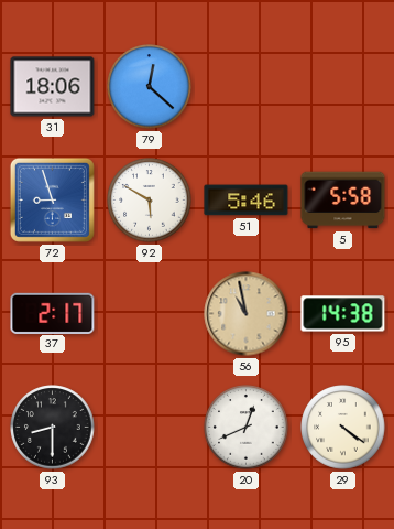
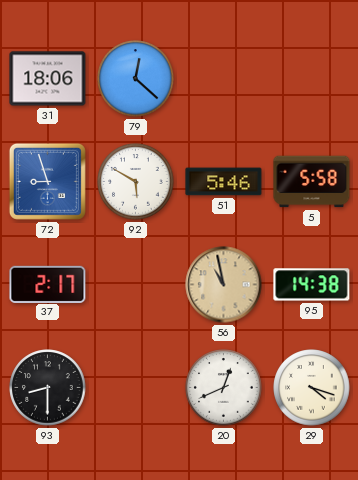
29: 4:21 -> 4:18 (312, 388)
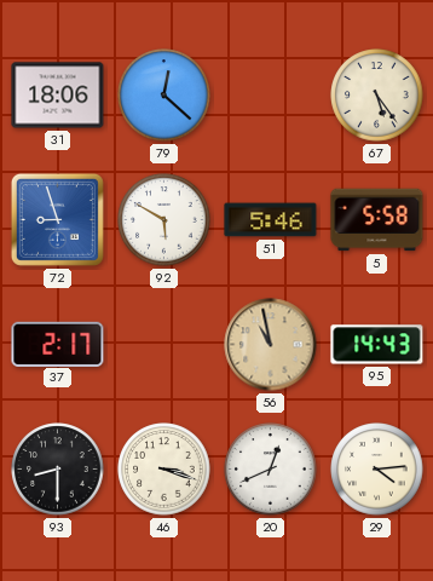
67: none -> 5:24 (377, 96)
95: 14:38 -> 14:43 (377, 345)
46: none -> 3:18 (164, 470)
29: 4:18 -> 4:14 (377, 470)
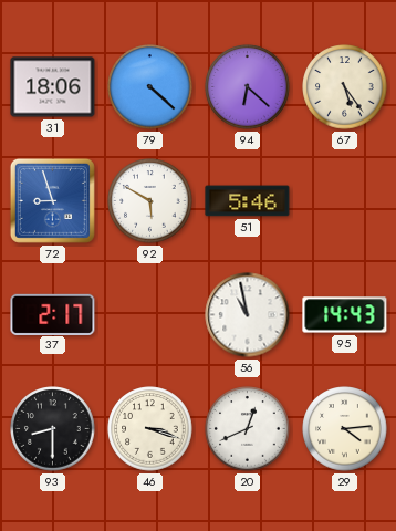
79: 12:22 -> 4:22 (150, 87)
94: none -> 6:22 (248, 87)
5: 5:58 -> none (377, 220)
56 dial: champagne -> white (248, 315)
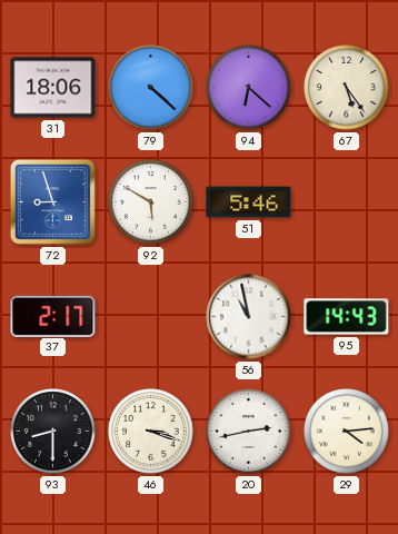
20: 12:41 -> 2:43 (249, 432)
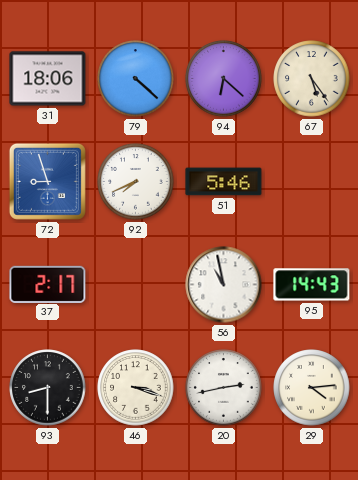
92: 5:50 -> 7:41 (136, 182)
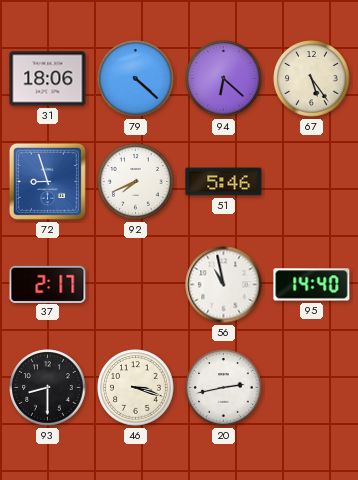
95: 14:43 -> 14:40 (312, 285)
29: 4:14 -> none (312, 388)
